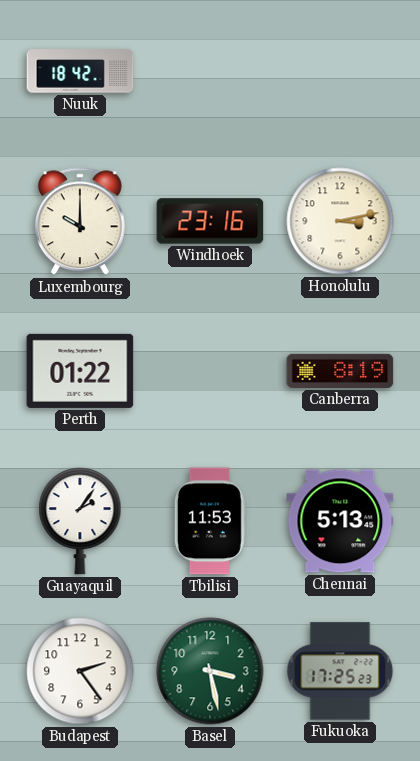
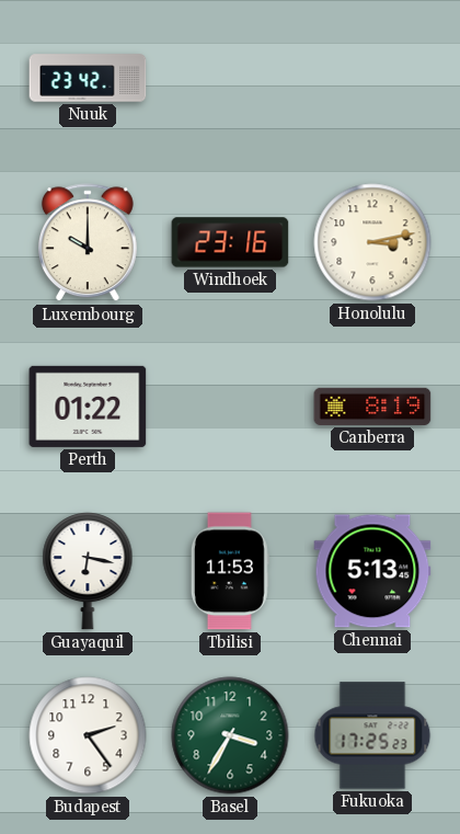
Nuuk: 18:42 -> 23:42 (88, 78)
Guayaquil: 2:06 -> 6:17 (88, 571)
Basel: 3:28 -> 3:35 (230, 735)
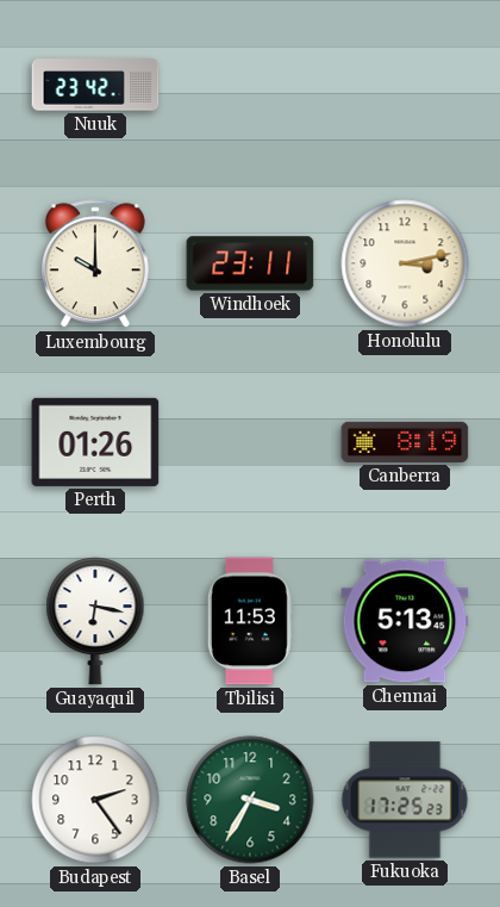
Windhoek: 23:16 -> 23:11 (250, 263)
Perth: 01:22 -> 01:26 (95, 442)
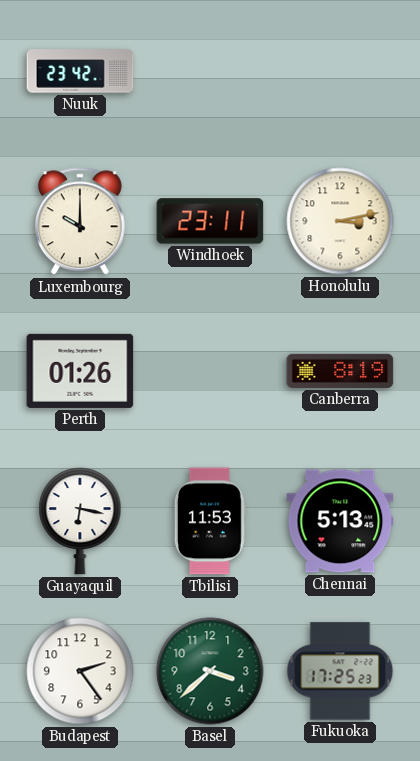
Basel: 3:35 -> 3:38 (210, 671)
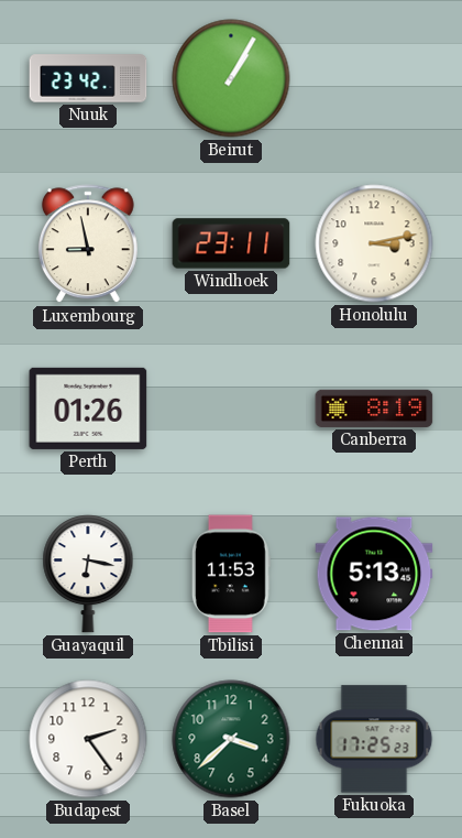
Beirut: none -> 1:05 (231, 78)
Luxembourg: 10:00 -> 8:58 (88, 244)
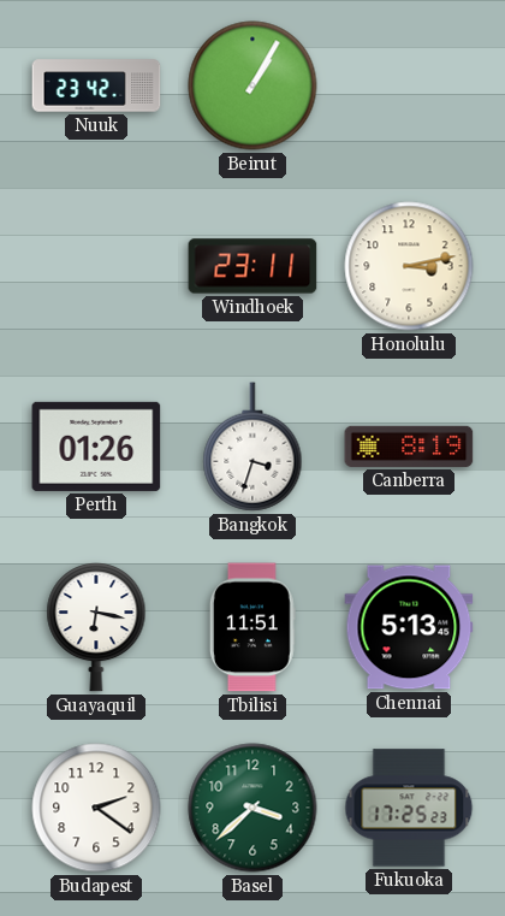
Luxembourg: 8:58 -> none (88, 244)
Bangkok: none -> 3:33 (252, 447)
Tbilisi: 11:53 -> 11:51 (252, 627)
Budapest: 2:24 -> 2:21 (96, 808)
